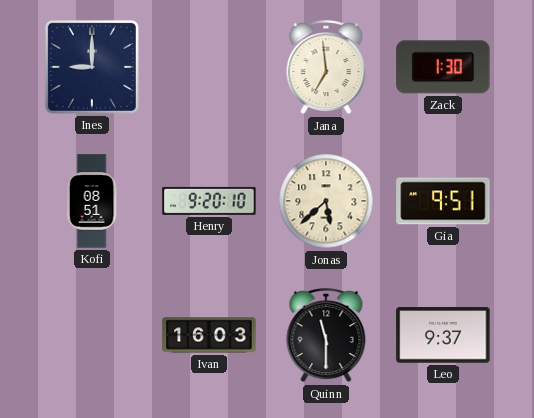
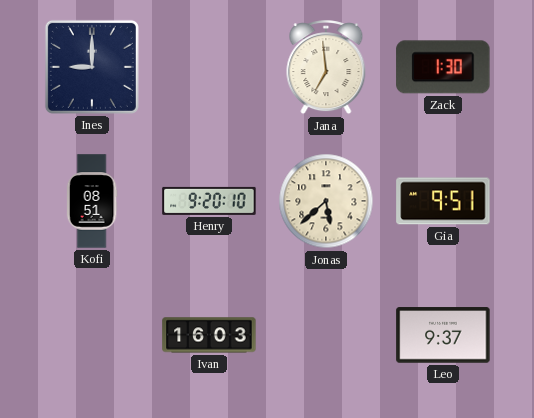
Quinn: 11:30 -> none (326, 336)
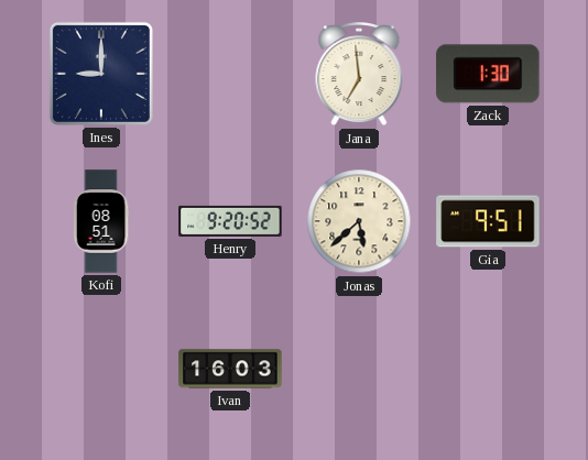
Henry: 9:20:10 -> 9:20:52 (230, 221)
Leo: 9:37 -> none (443, 335)
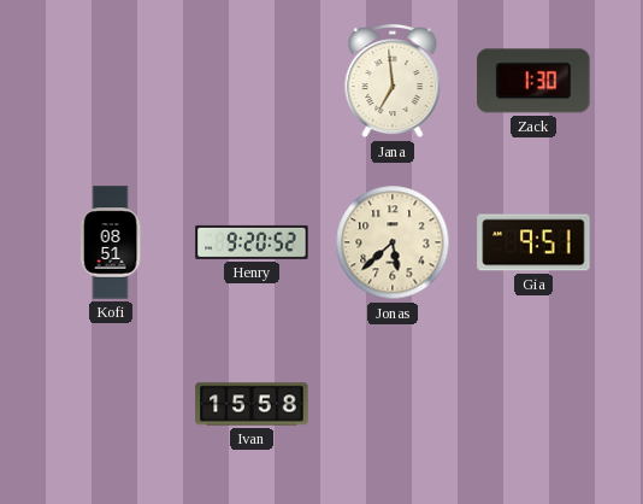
Ines: 9:00 -> none (101, 74)
Ivan: 16:03 -> 15:58 (252, 404)
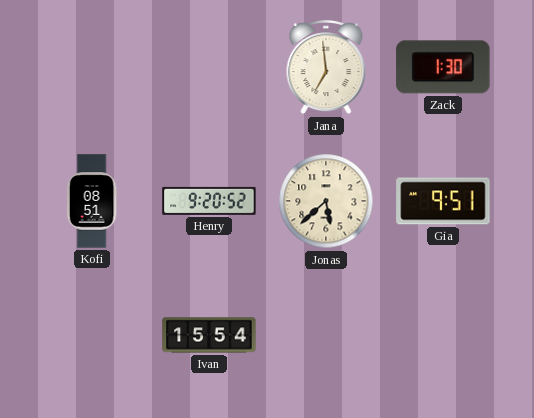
Ivan: 15:58 -> 15:54 (209, 335)
